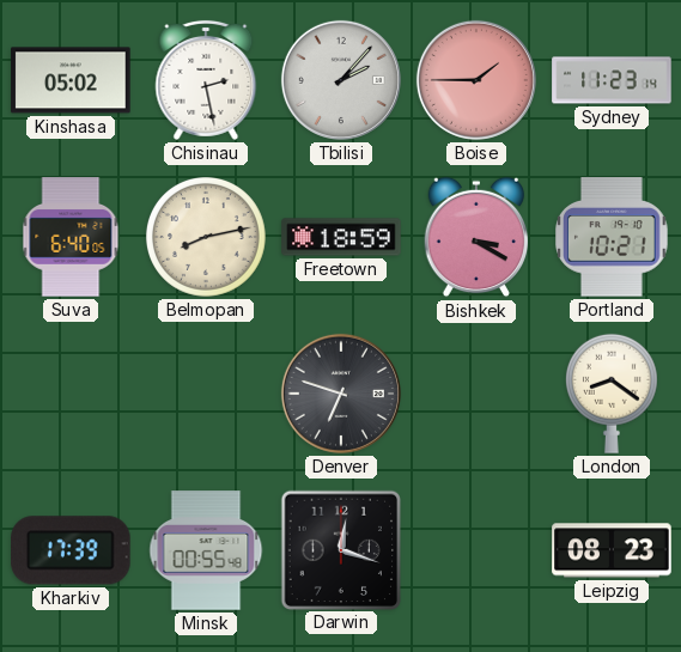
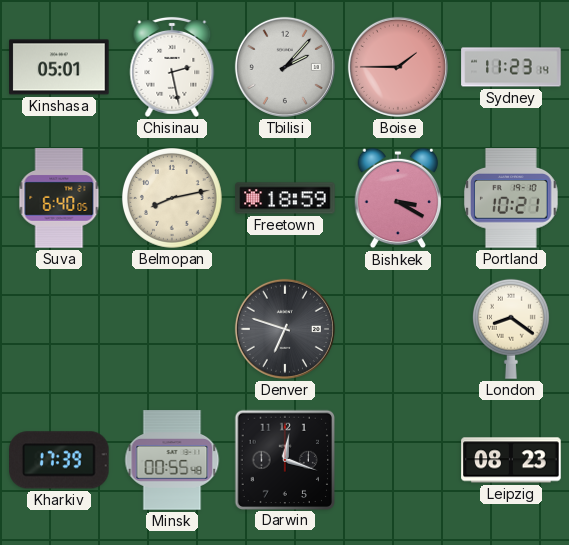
Kinshasa: 05:02 -> 05:01 (59, 67)
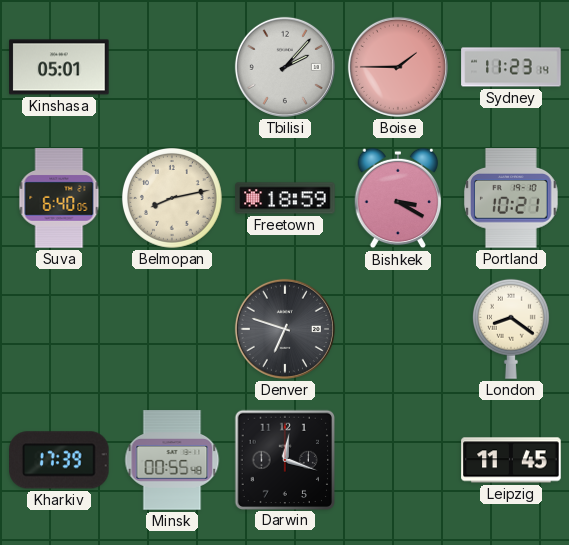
Chisinau: 2:28 -> none (172, 67)
Leipzig: 08:23 -> 11:45 (511, 460)
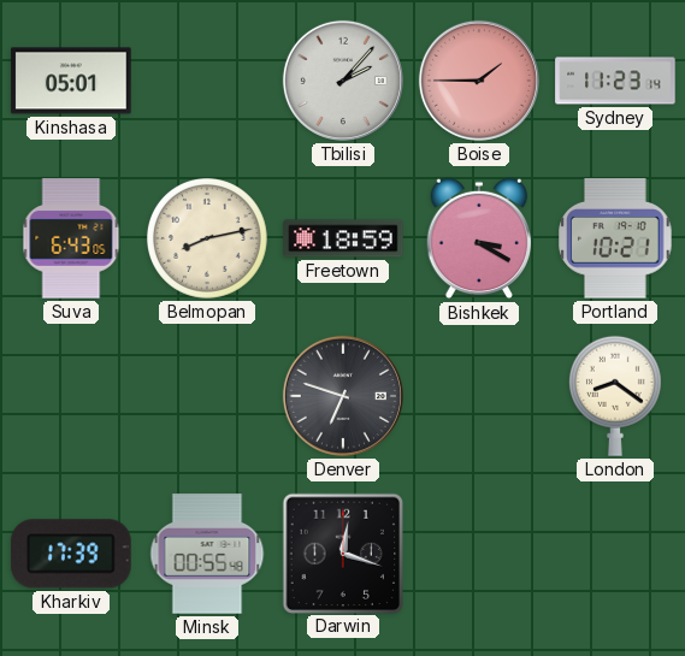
Suva: 6:40 -> 6:43 (71, 238)
Leipzig: 11:45 -> none (511, 460)
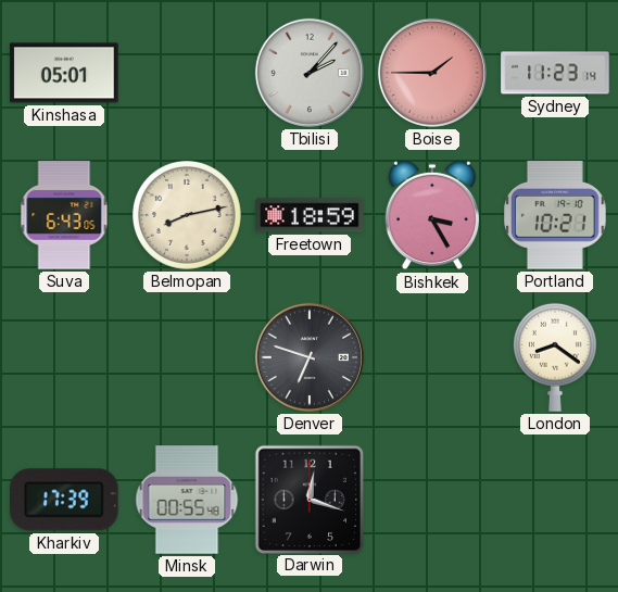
Bishkek: 3:20 -> 3:25 (432, 215)
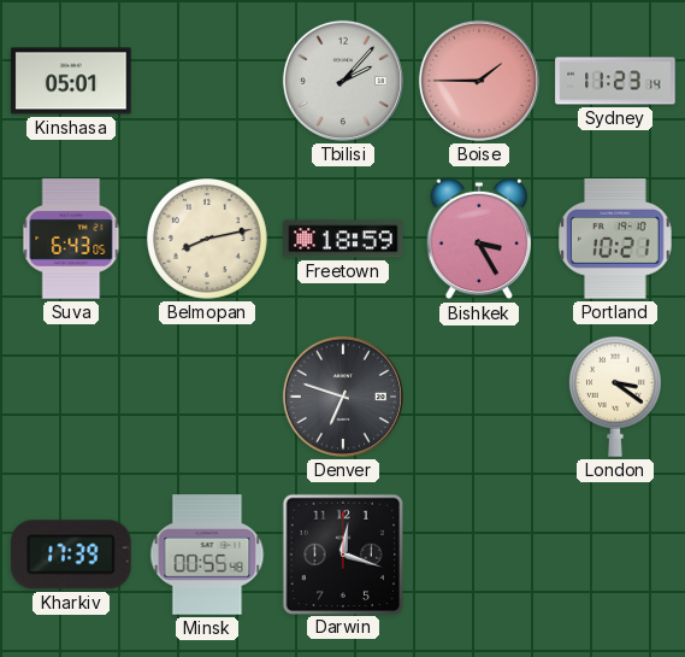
London: 8:21 -> 3:21 (615, 397)
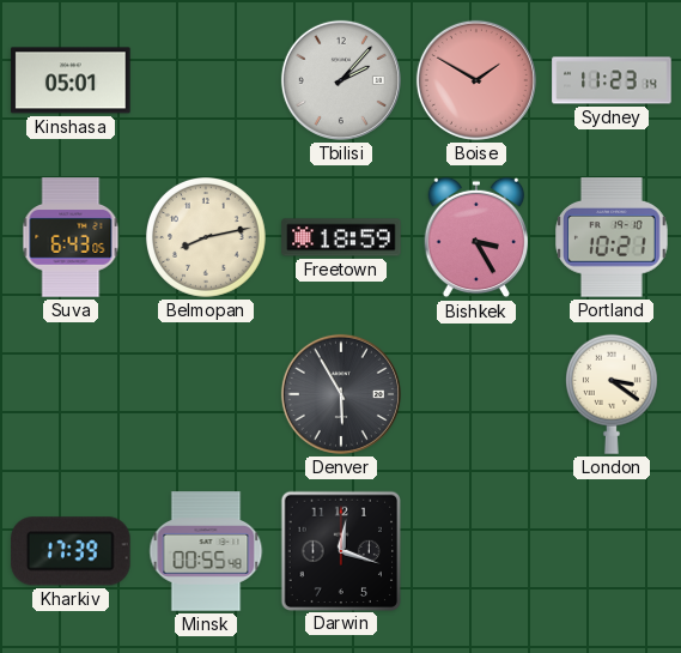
Boise: 1:45 -> 1:50 (476, 80)
Denver: 6:48 -> 5:55 (341, 394)
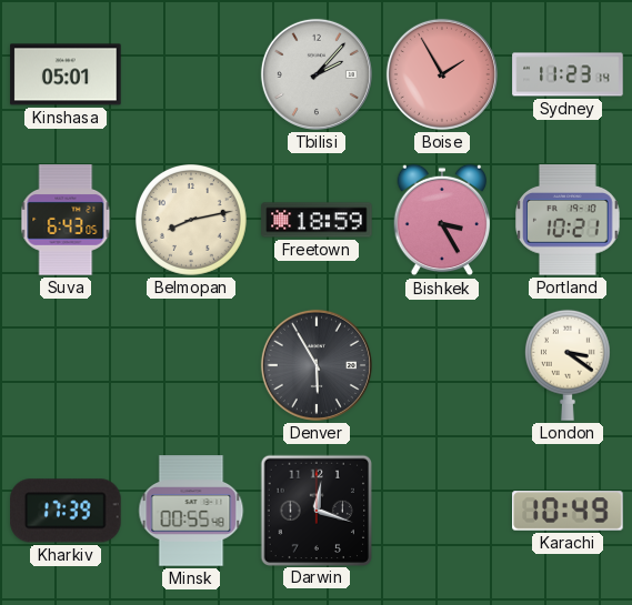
Boise: 1:50 -> 1:55 (442, 74)
Karachi: none -> 10:49 (568, 511)
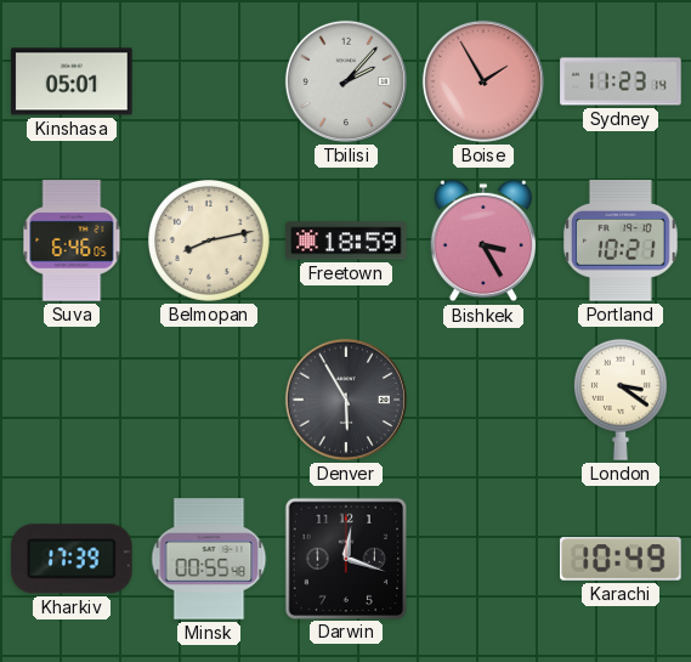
Suva: 6:43 -> 6:46 (72, 241)
